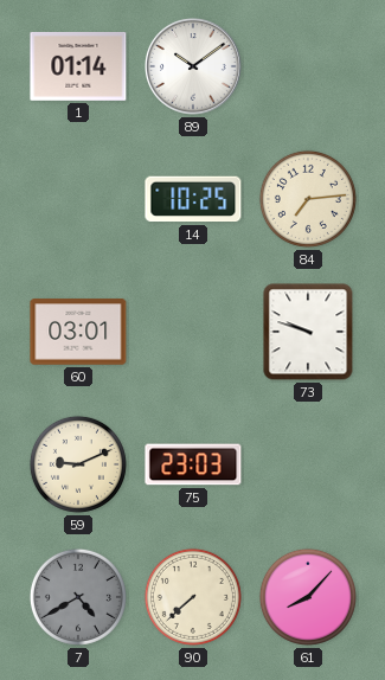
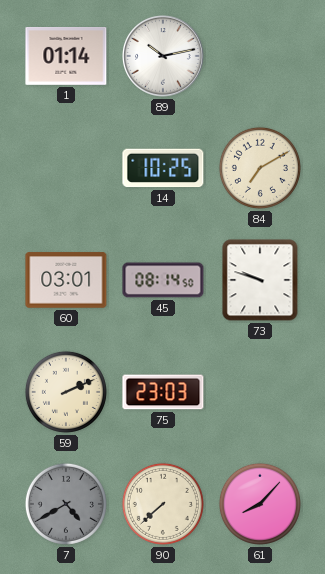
89: 10:09 -> 10:13 (164, 57)
84: 7:14 -> 7:10 (260, 168)
45: none -> 08:14 (163, 280)
59: 9:11 -> 2:11 (66, 392)
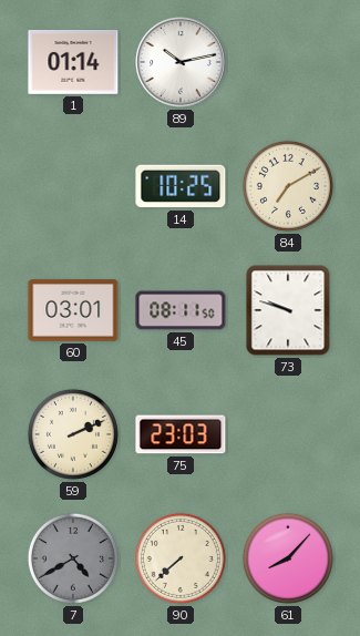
45: 08:14 -> 08:11 (181, 310)
